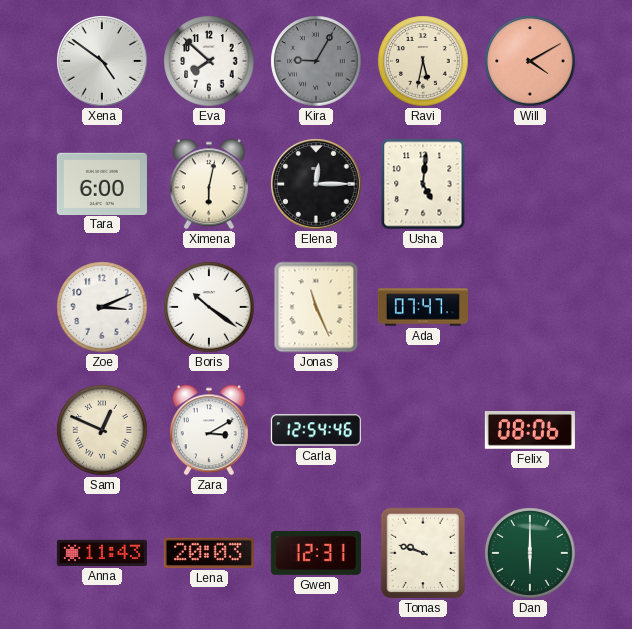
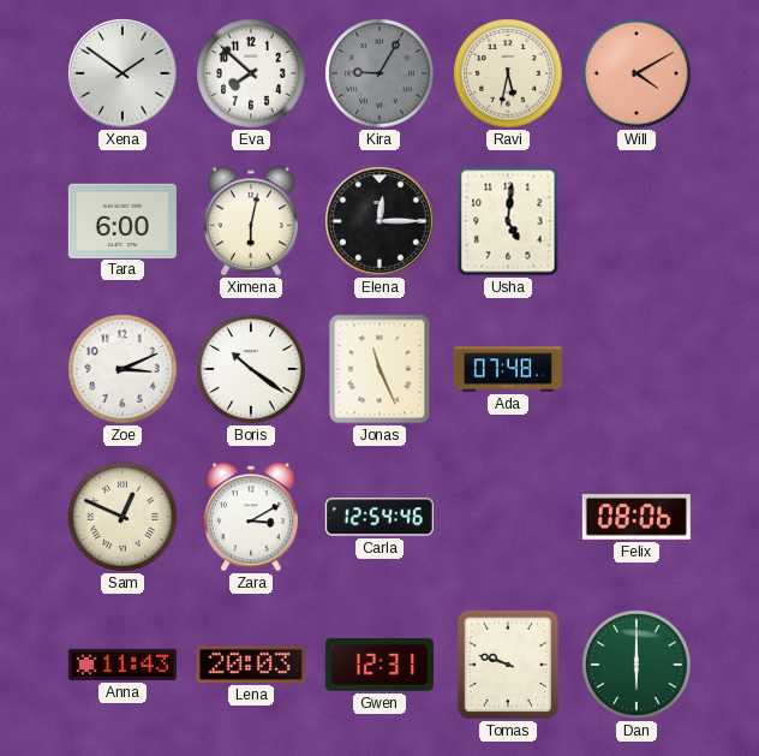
Xena: 4:51 -> 1:51 (122, 73)
Ada: 07:47 -> 07:48 (508, 369)
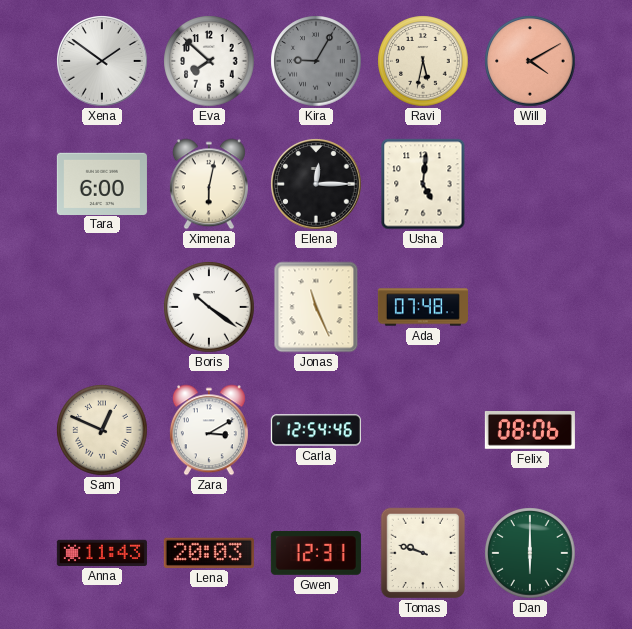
Zoe: 3:11 -> none (122, 369)
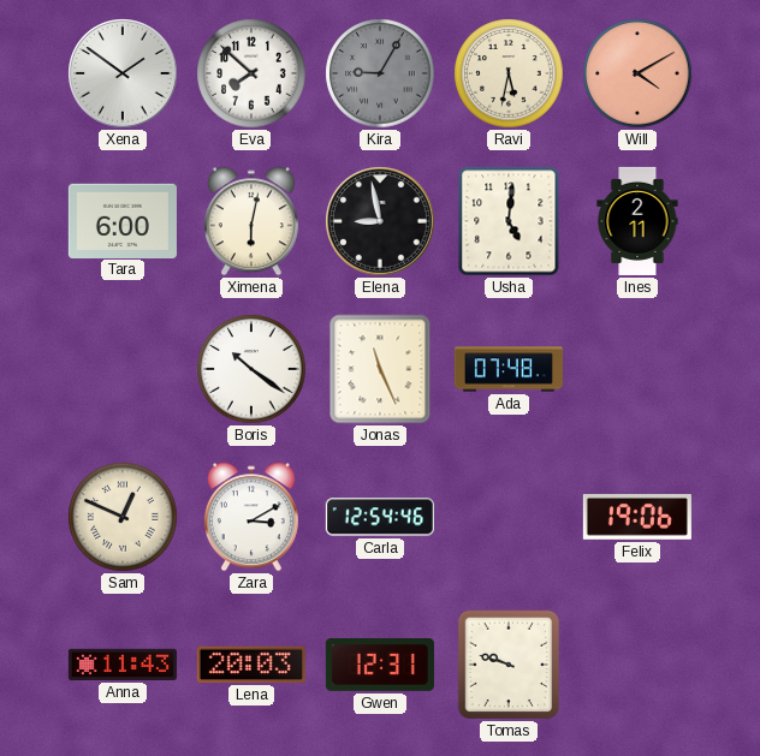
Elena: 12:15 -> 8:58 (380, 221)
Ines: none -> 2:11 (637, 221)
Felix: 08:06 -> 19:06 (637, 518)
Dan: 6:00 -> none (530, 553)
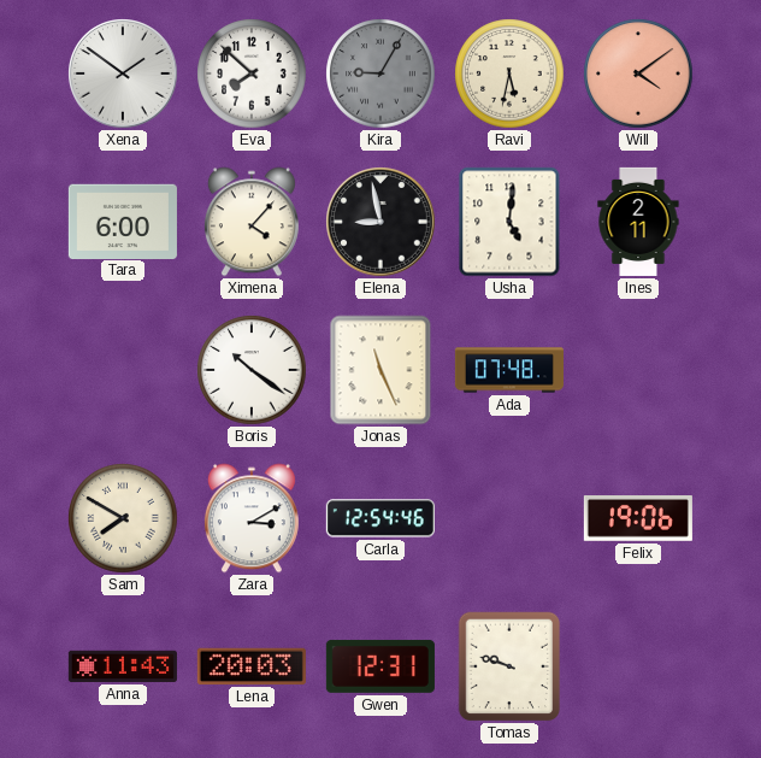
Will: 4:10 -> 4:09 (638, 74)
Ximena: 6:02 -> 4:07 (252, 222)
Sam: 12:49 -> 7:50 (123, 518)
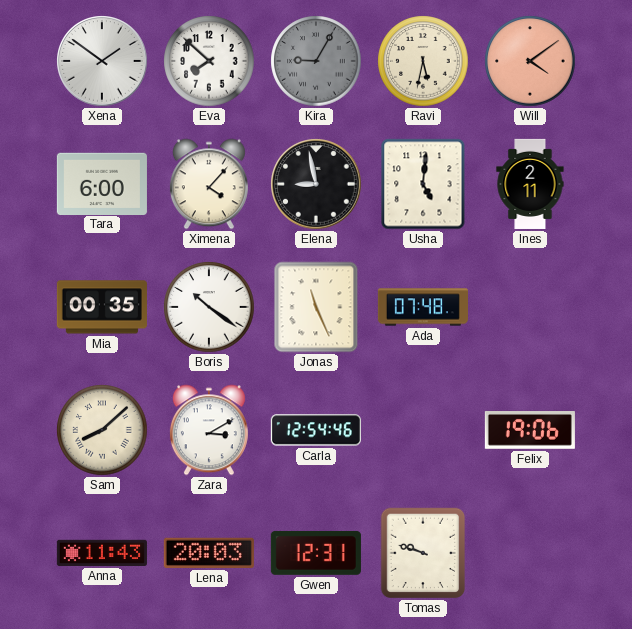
Mia: none -> 00:35 (102, 307)
Sam: 7:50 -> 8:08 (102, 430)
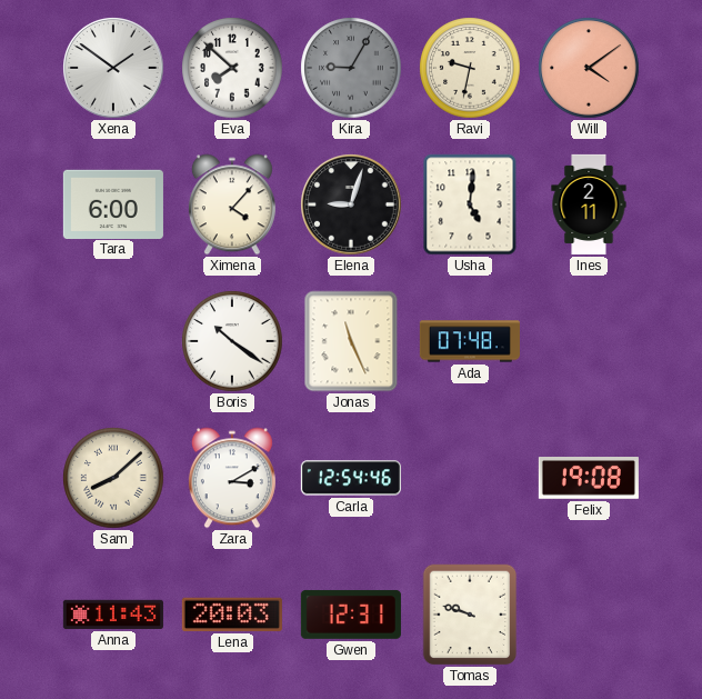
Ravi: 5:32 -> 9:32 (470, 68)
Elena: 8:58 -> 9:03 (351, 204)
Mia: 00:35 -> none (102, 307)
Felix: 19:06 -> 19:08 (589, 479)
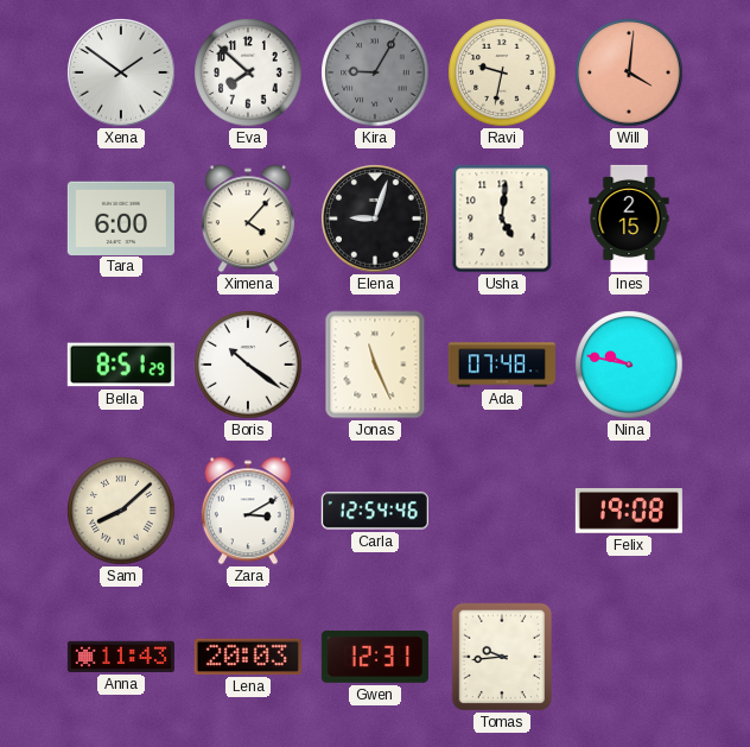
Will: 4:09 -> 4:01 (629, 72)
Ines: 2:11 -> 2:15 (629, 219)
Bella: none -> 8:51 (121, 365)
Nina: none -> 9:47 (629, 365)
Tomas: 9:48 -> 9:44 (502, 657)
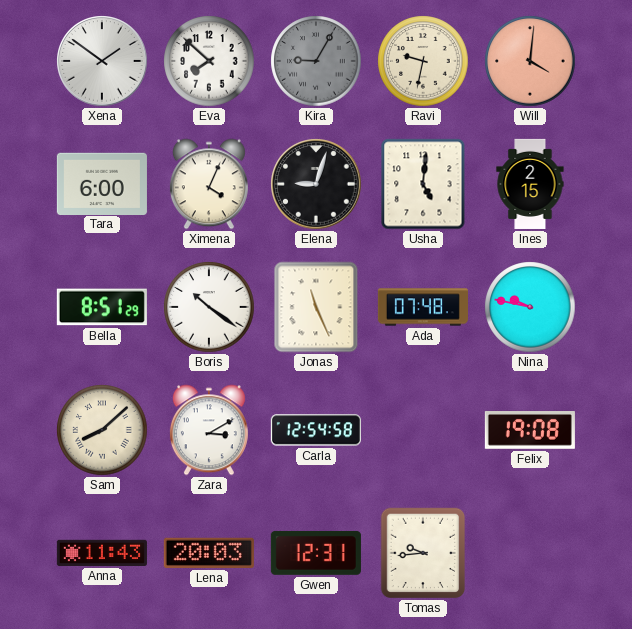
Ximena: 4:07 -> 4:04 (209, 184)
Carla: 12:54:46 -> 12:54:58 (316, 430)
